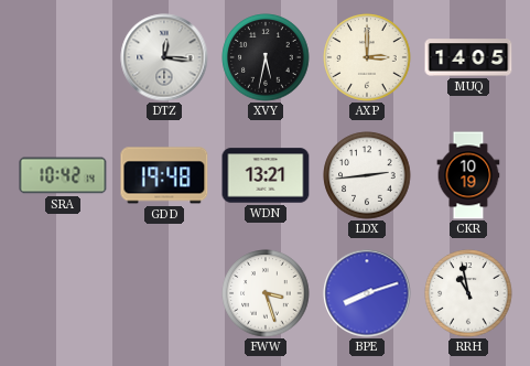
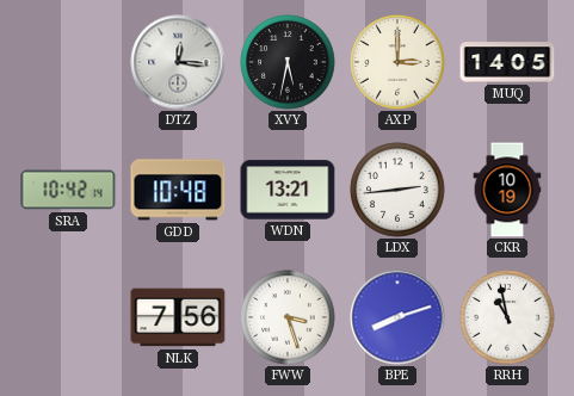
GDD: 19:48 -> 10:48 (178, 190)
NLK: none -> 7:56 (178, 317)
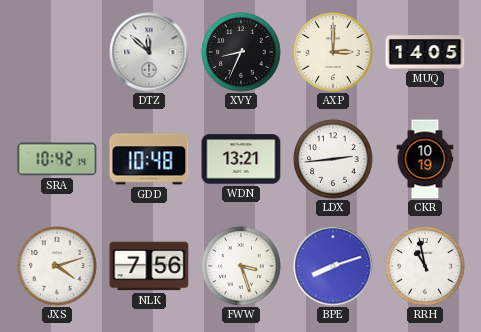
DTZ: 12:16 -> 11:52 (149, 52)
XVY: 5:32 -> 8:34 (241, 52)
JXS: none -> 4:12 (57, 266)
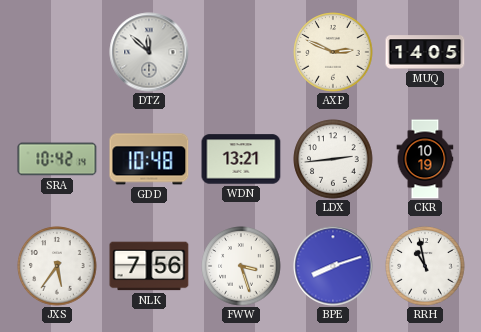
XVY: 8:34 -> none (241, 52)
AXP: 3:00 -> 2:49 (333, 52)
JXS: 4:12 -> 5:36 (57, 266)
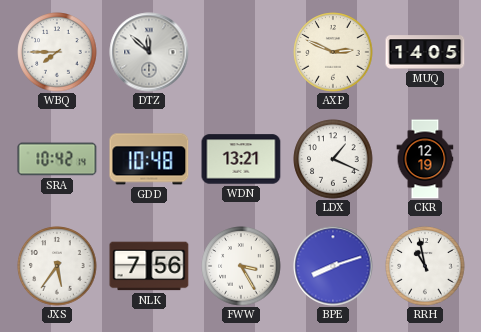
WBQ: none -> 7:45 (57, 52)
LDX: 2:44 -> 1:19 (333, 159)
CKR: 10:19 -> 12:19 (425, 159)
FWW: 3:27 -> 3:25 (241, 266)
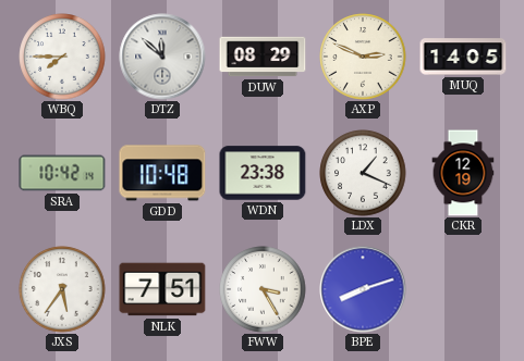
DUW: none -> 08:29 (263, 57)
WDN: 13:21 -> 23:38 (263, 173)
NLK: 7:56 -> 7:51 (162, 289)
RRH: 10:58 -> none (425, 266)
